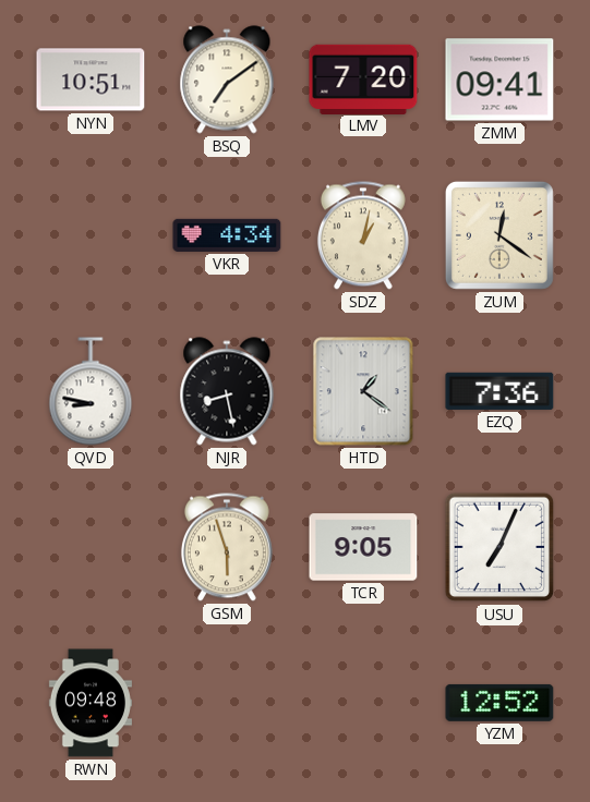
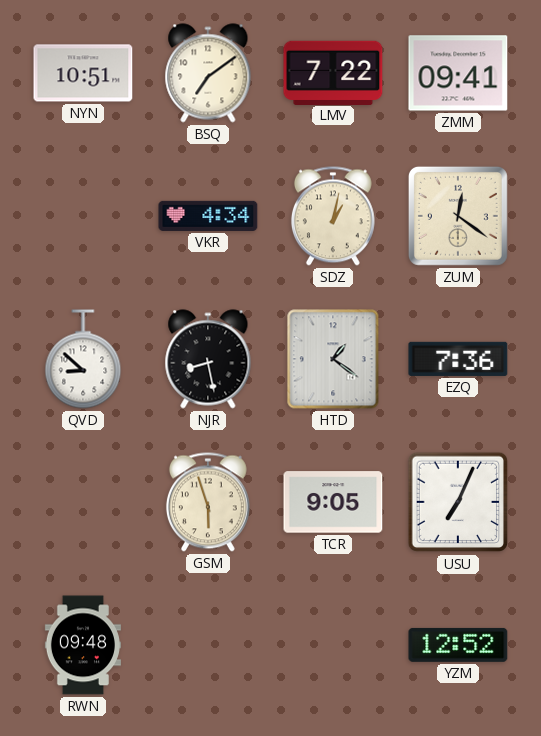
LMV: 7:20 -> 7:22 (333, 72)
QVD: 8:47 -> 8:52 (83, 359)
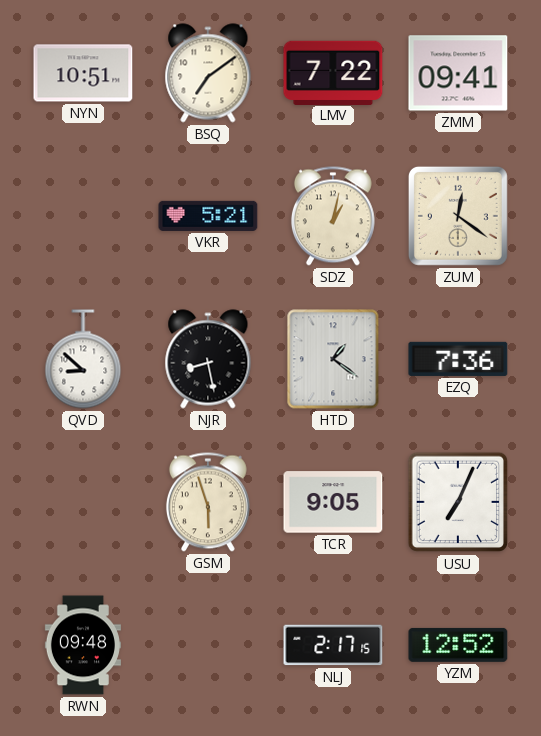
VKR: 4:34 -> 5:21 (208, 216)
NLJ: none -> 2:17 (333, 645)
